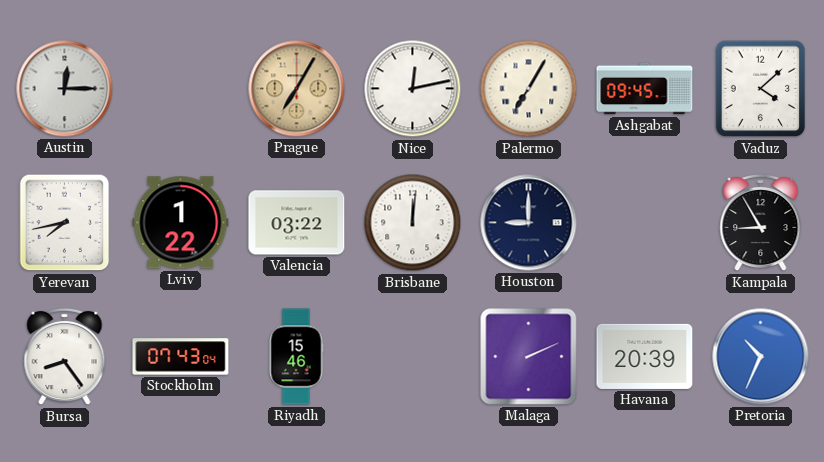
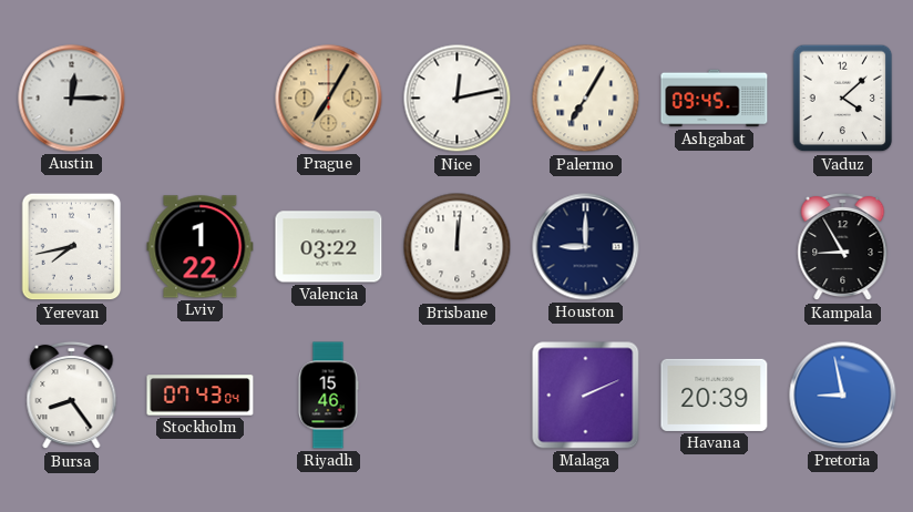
Pretoria: 10:34 -> 8:58 (843, 396)
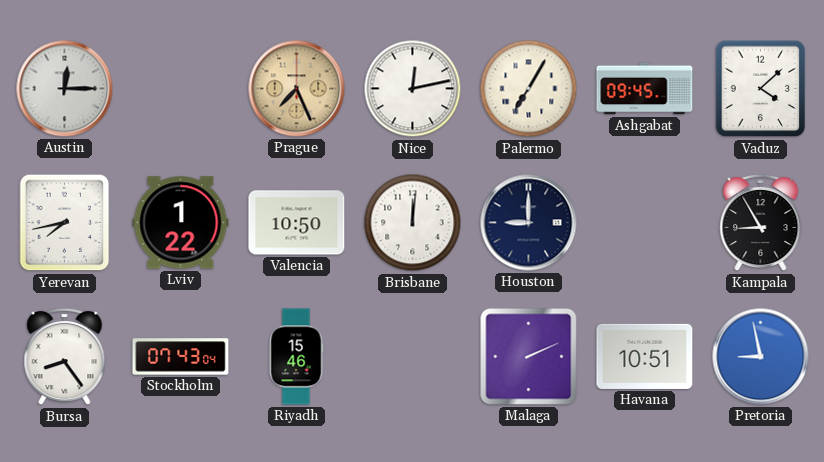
Prague: 7:05 -> 7:26 (297, 89)
Valencia: 03:22 -> 10:50 (297, 223)
Havana: 20:39 -> 10:51 (645, 356)
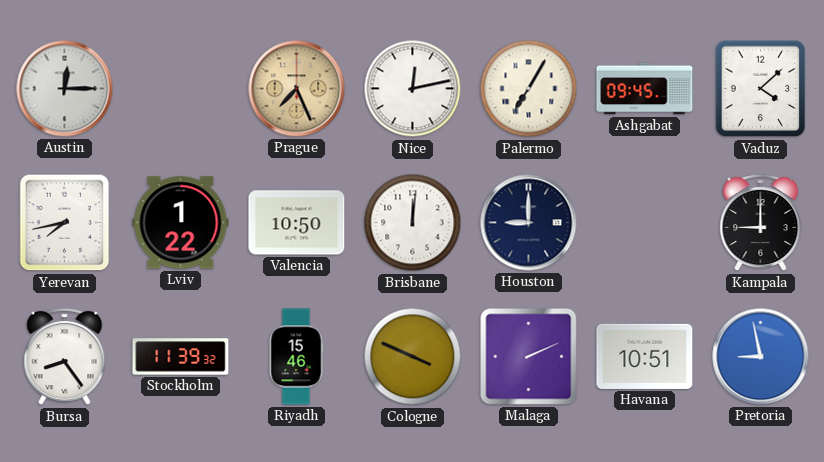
Kampala: 8:55 -> 9:00 (761, 223)
Stockholm: 07:43 -> 11:39 (181, 357)
Cologne: none -> 3:49 (413, 357)
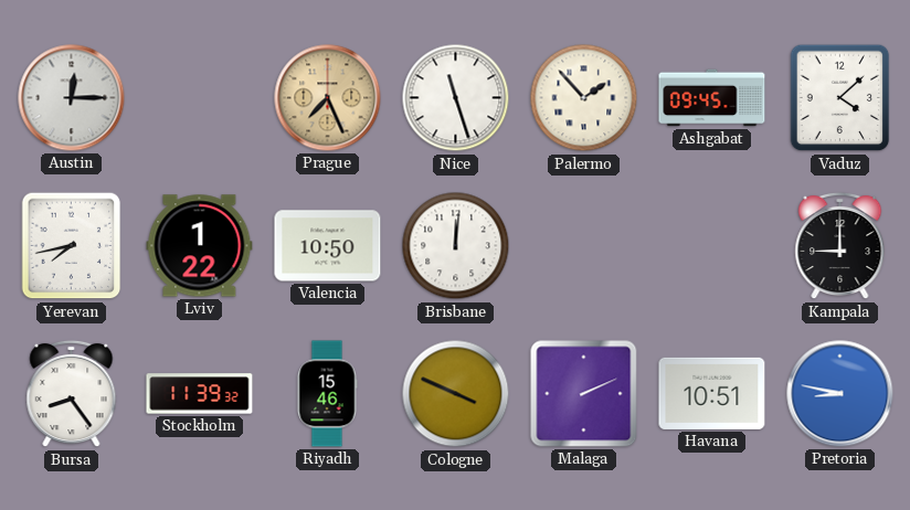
Nice: 12:13 -> 11:27 (456, 98)
Palermo: 7:05 -> 1:53 (584, 98)
Houston: 9:00 -> none (529, 223)
Pretoria: 8:58 -> 8:47 (840, 394)
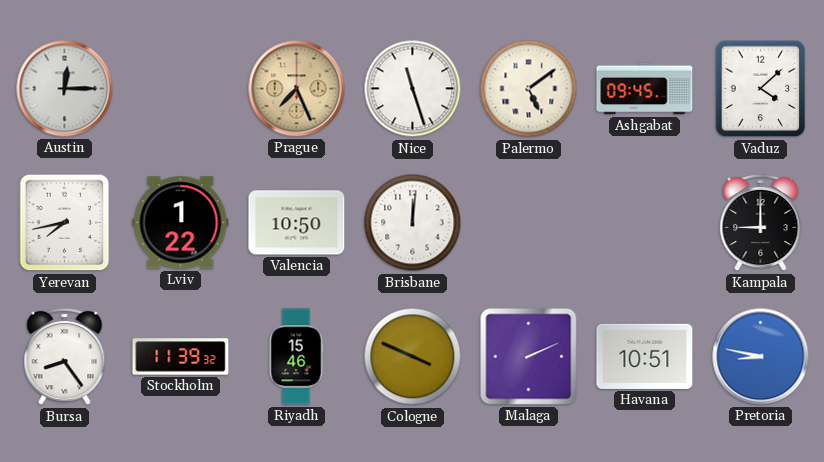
Palermo: 1:53 -> 5:09 (529, 89)
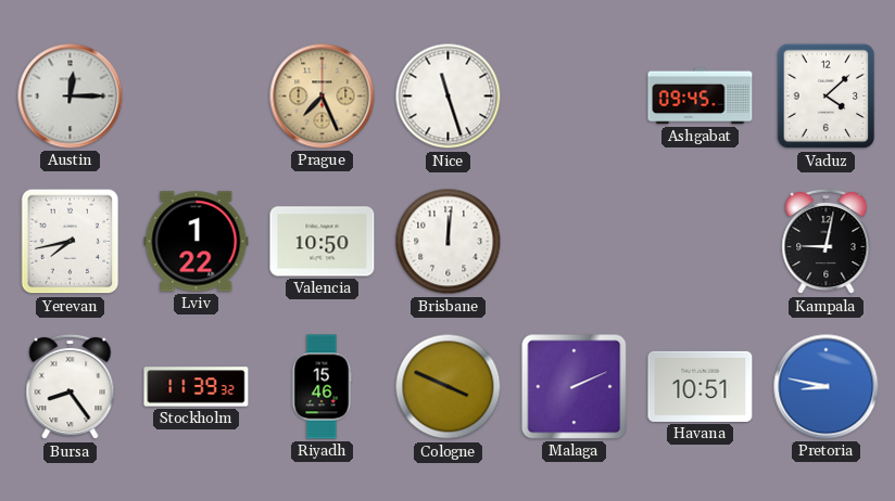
Palermo: 5:09 -> none (529, 89)
Kampala: 9:00 -> 9:02 (827, 242)
